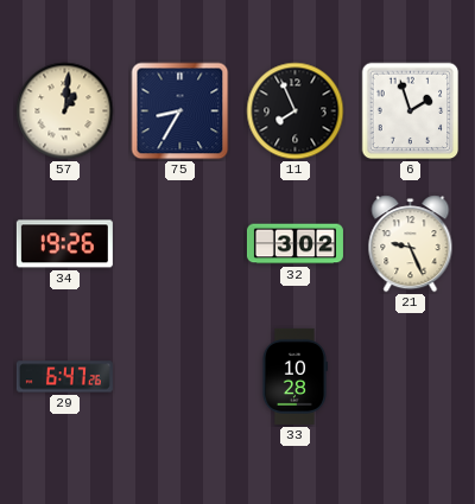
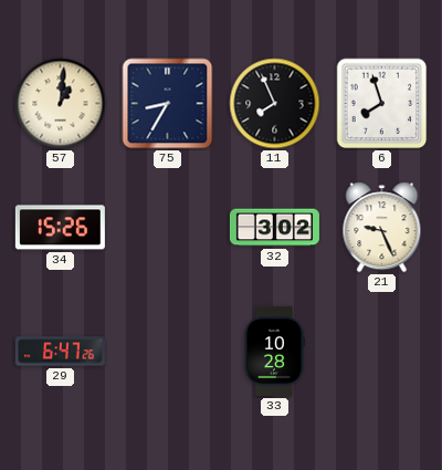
6: 1:57 -> 7:57 (382, 104)
34: 19:26 -> 15:26 (60, 228)
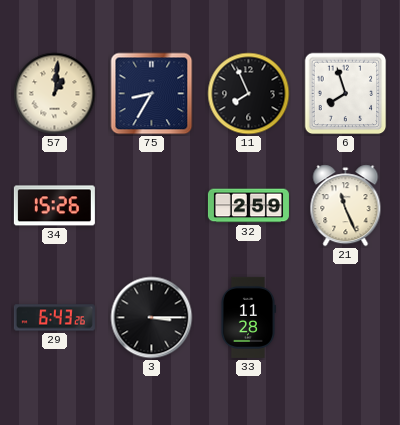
32: 3:02 -> 2:59 (248, 206)
21: 9:26 -> 11:26 (346, 206)
29: 6:47 -> 6:43 (54, 318)
3: none -> 3:15 (152, 318)
33: 10:28 -> 11:28 (248, 317)
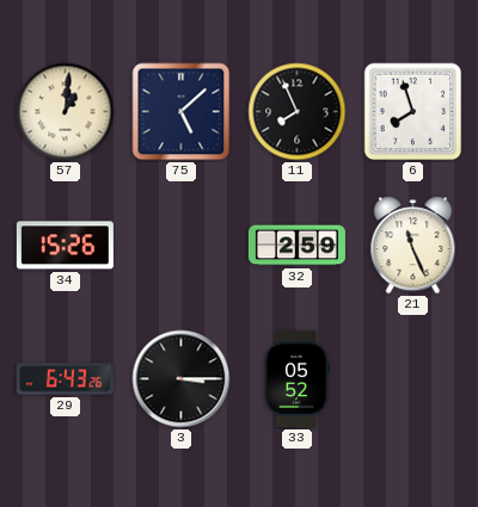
75: 8:35 -> 5:08 (182, 112)
33: 11:28 -> 05:52 (296, 378)
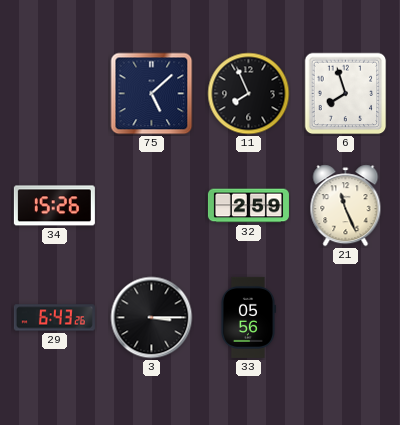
57: 1:01 -> none (66, 112)
33: 05:52 -> 05:56 (248, 317)
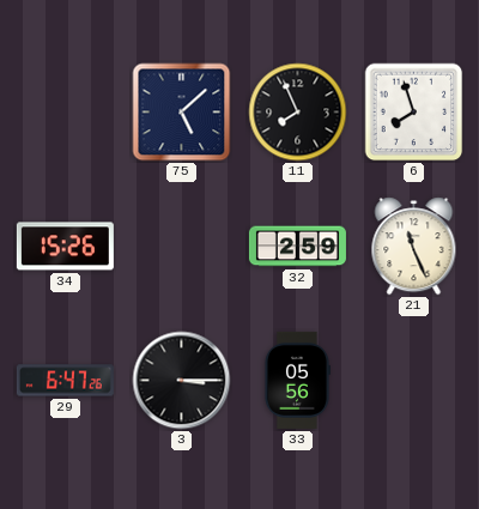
29: 6:43 -> 6:47 (65, 381)
